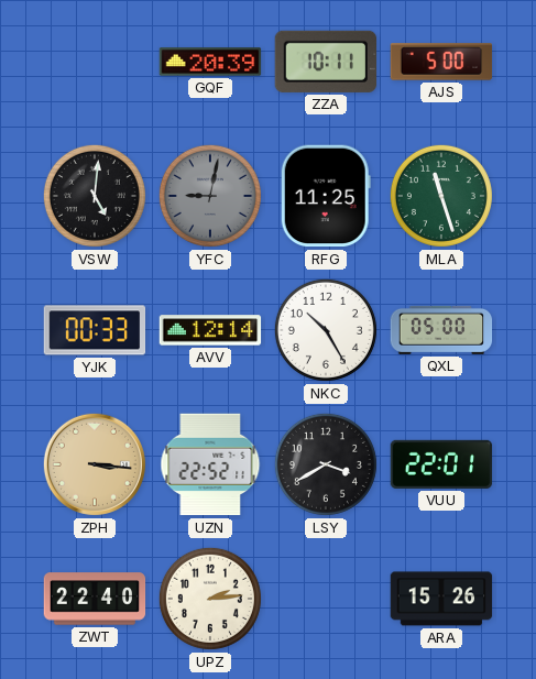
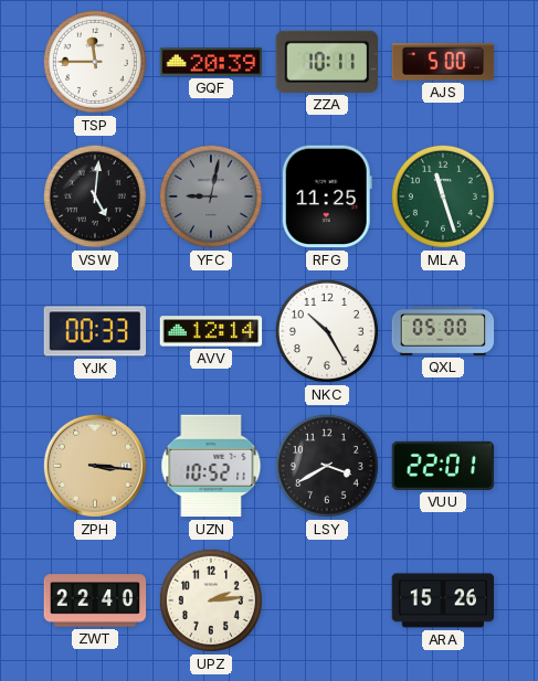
TSP: none -> 11:45 (95, 62)
UZN: 22:52 -> 10:52 (211, 466)
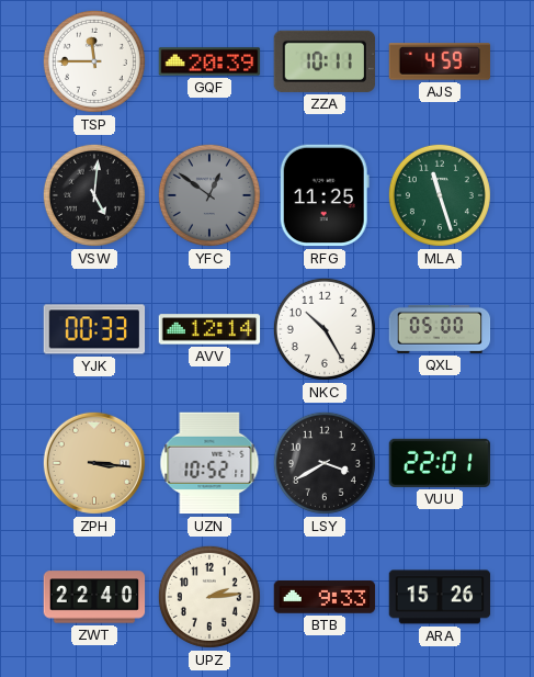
AJS: 5:00 -> 4:59 (440, 61)
YFC: 9:02 -> 12:51 (209, 195)
BTB: none -> 9:33 (325, 597)
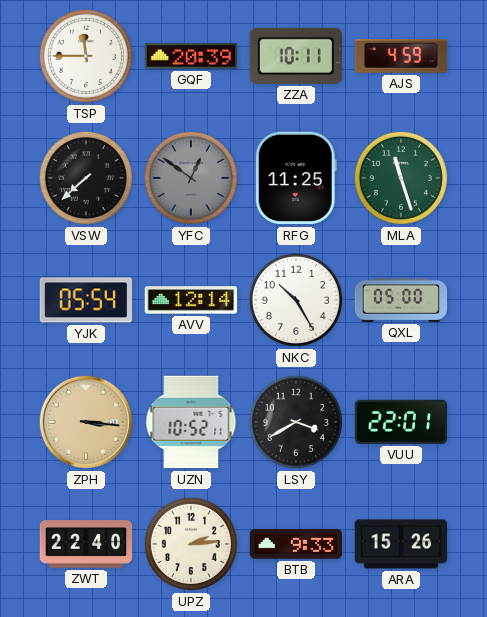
VSW: 5:01 -> 7:38 (86, 178)
YJK: 00:33 -> 05:54 (86, 300)
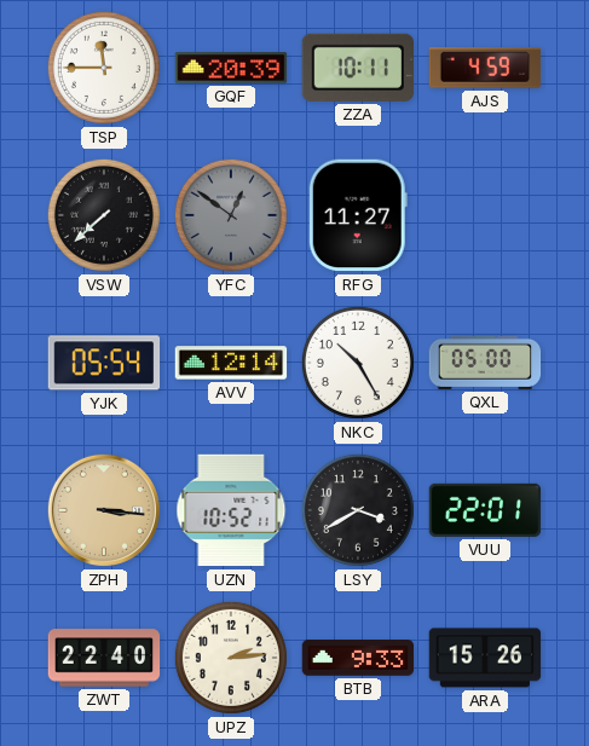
RFG: 11:25 -> 11:27 (358, 215)
MLA: 11:27 -> none (401, 178)
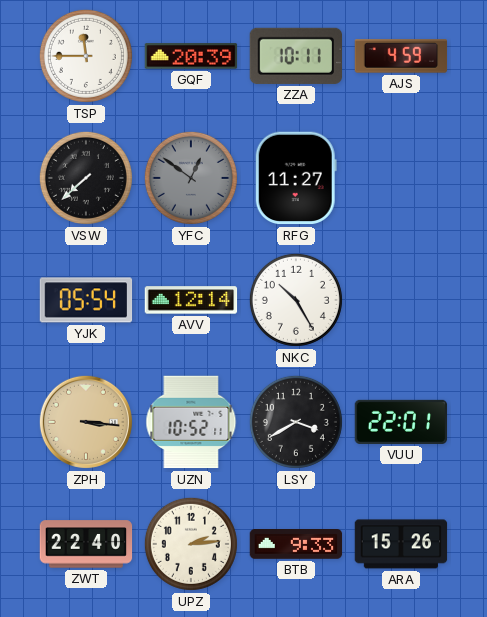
QXL: 05:00 -> none (485, 363)
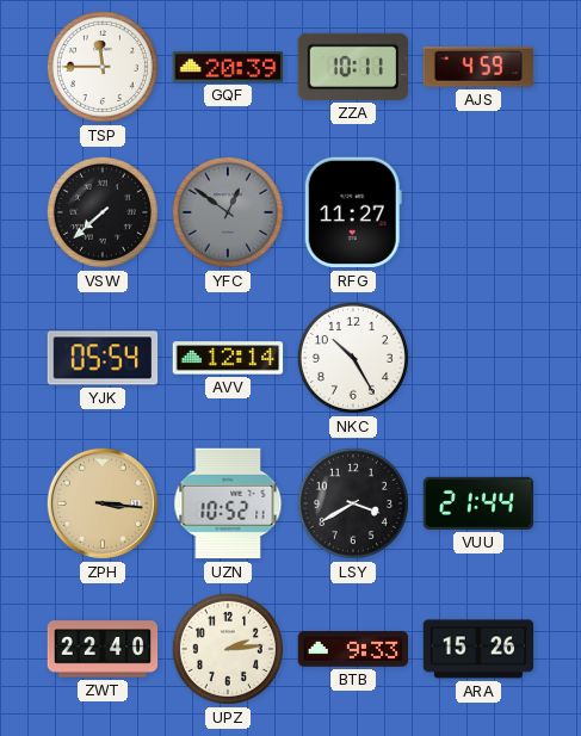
VUU: 22:01 -> 21:44 (478, 503)
